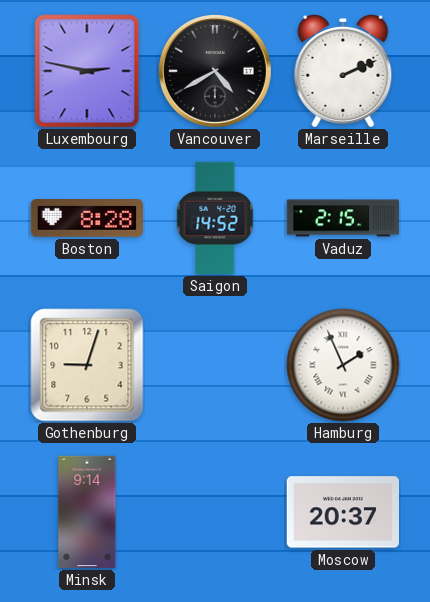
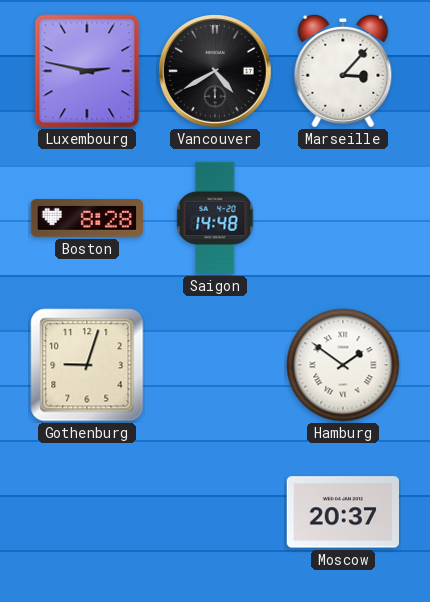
Marseille: 2:11 -> 3:07 (343, 71)
Saigon: 14:52 -> 14:48 (215, 218)
Vaduz: 2:15 -> none (343, 218)
Hamburg: 1:56 -> 1:51 (343, 365)
Minsk: 9:14 -> none (87, 512)
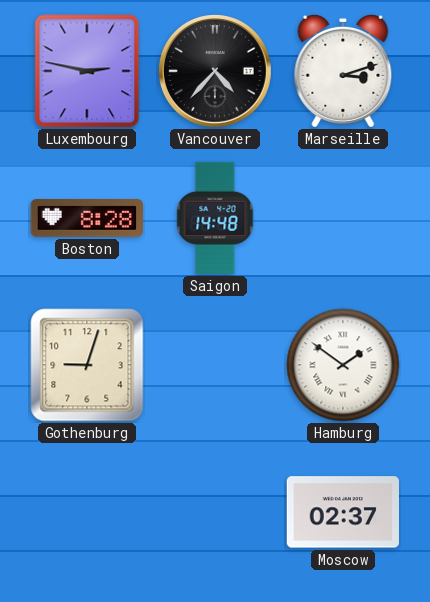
Vancouver: 4:40 -> 4:37 (216, 72)
Marseille: 3:07 -> 3:12 (343, 71)
Moscow: 20:37 -> 02:37 (342, 512)
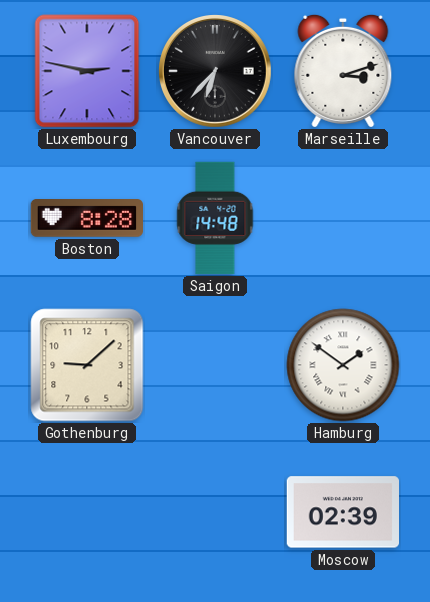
Vancouver: 4:37 -> 6:37 (216, 72)
Gothenburg: 9:03 -> 9:08 (87, 365)
Moscow: 02:37 -> 02:39 (342, 512)
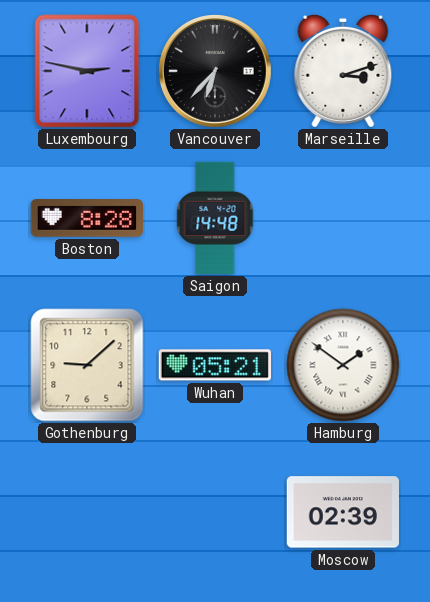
Wuhan: none -> 05:21 (214, 365)
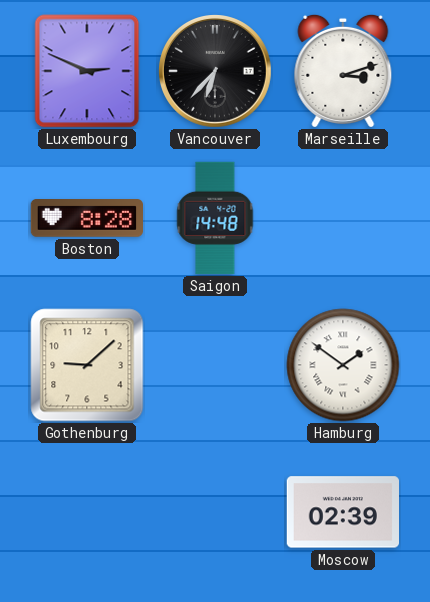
Luxembourg: 2:47 -> 2:49 (87, 71)
Wuhan: 05:21 -> none (214, 365)
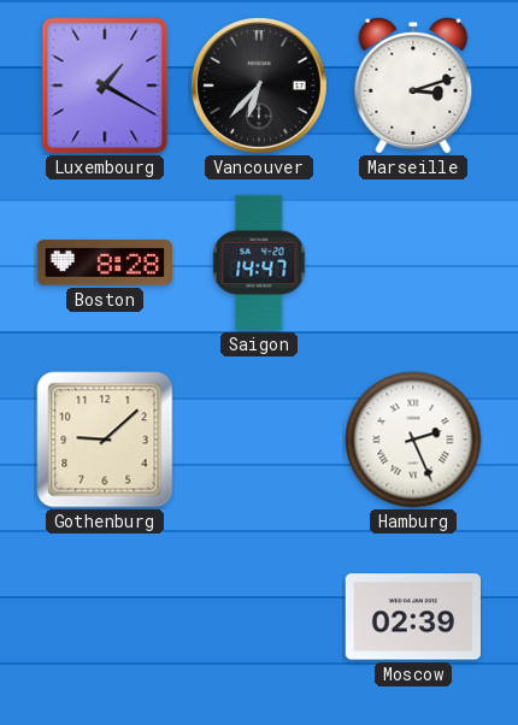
Luxembourg: 2:49 -> 1:20 (105, 86)
Saigon: 14:48 -> 14:47 (259, 263)
Hamburg: 1:51 -> 2:26 (413, 440)
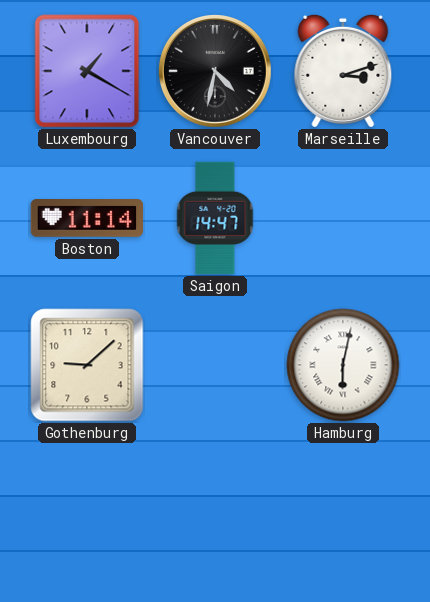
Vancouver: 6:37 -> 4:32 (216, 72)
Boston: 8:28 -> 11:14 (86, 219)
Hamburg: 2:26 -> 6:02 (343, 365)
Moscow: 02:39 -> none (412, 617)
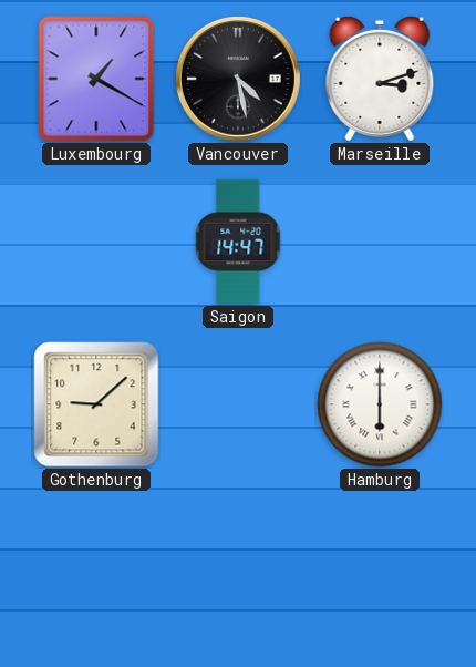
Vancouver: 4:32 -> 4:28 (239, 80)
Boston: 11:14 -> none (86, 219)
Hamburg: 6:02 -> 6:00 (380, 404)
